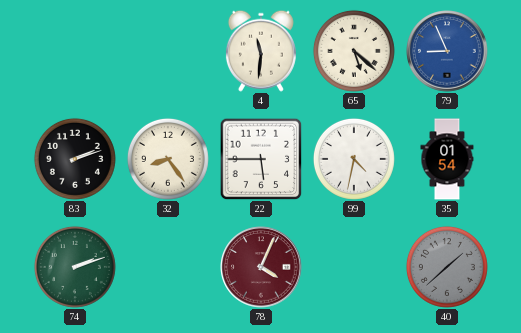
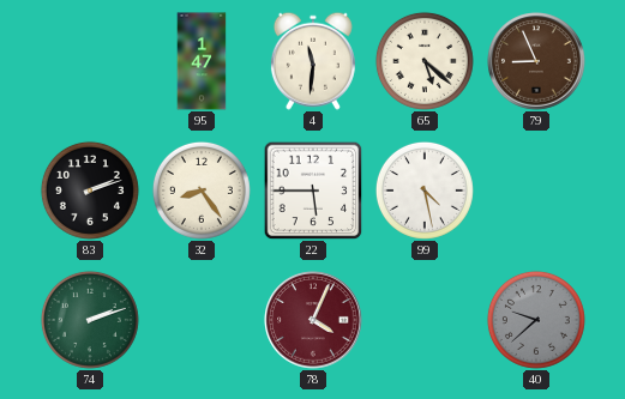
95: none -> 1:47 (202, 61)
79 dial: blue -> brown (536, 61)
99: 4:32 -> 4:28 (425, 191)
35: 01:54 -> none (447, 159)
40: 1:38 -> 9:38 (536, 320)
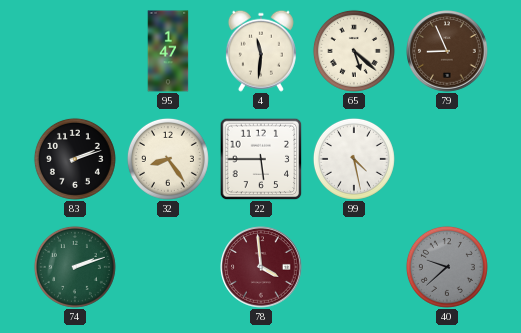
78: 4:04 -> 3:59 (261, 267)
